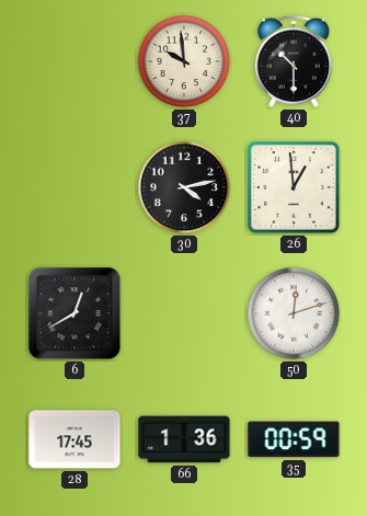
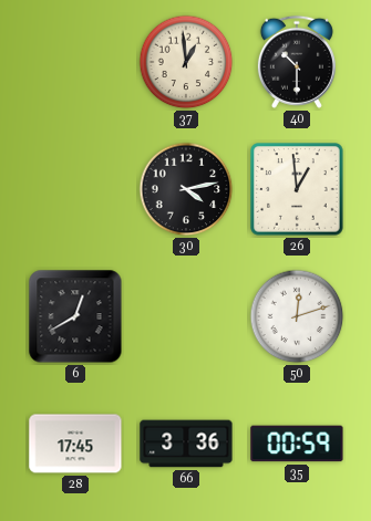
37: 9:59 -> 12:59 (186, 62)
66: 1:36 -> 3:36 (186, 444)
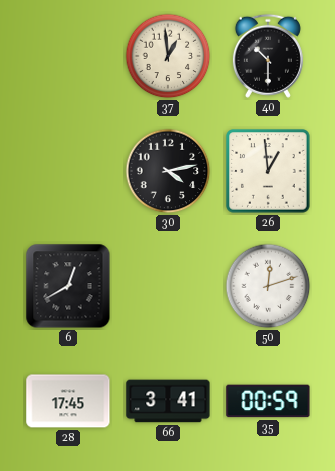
66: 3:36 -> 3:41 (168, 401)
